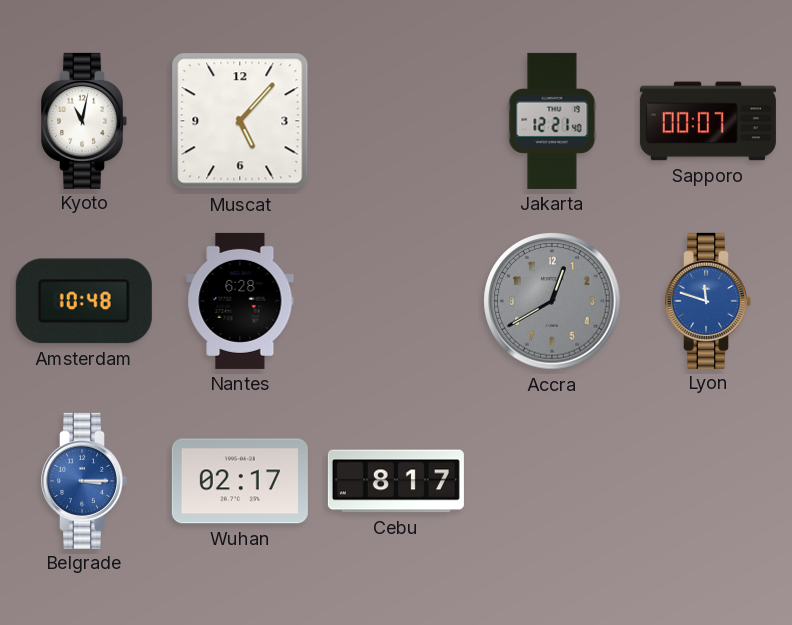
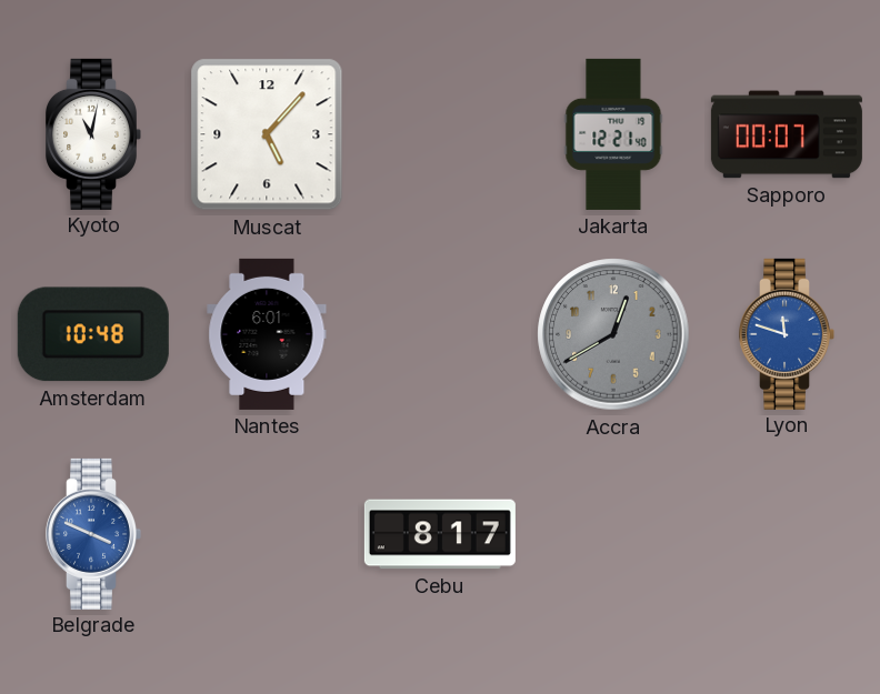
Nantes: 6:28 -> 6:01 (267, 334)
Belgrade: 3:15 -> 3:49 (93, 534)
Wuhan: 02:17 -> none (240, 481)
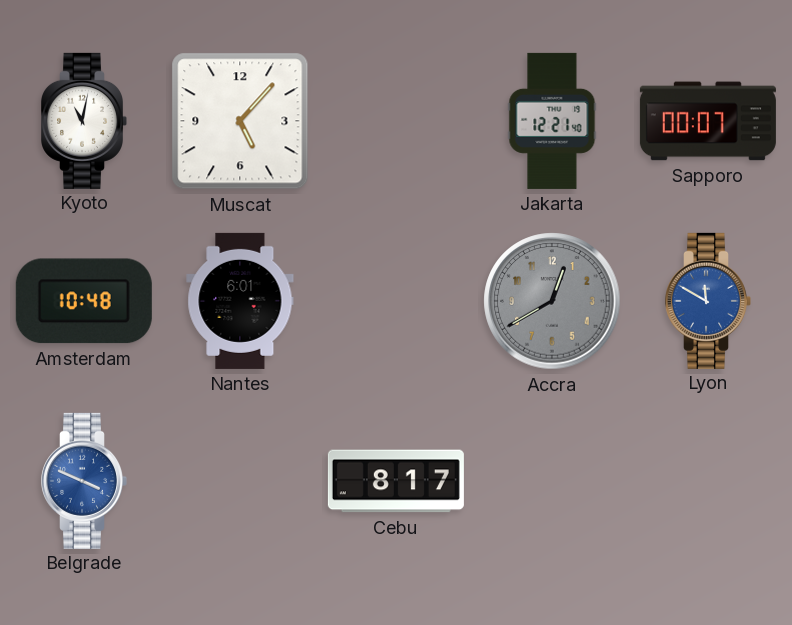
Lyon: 11:48 -> 11:50 (708, 301)
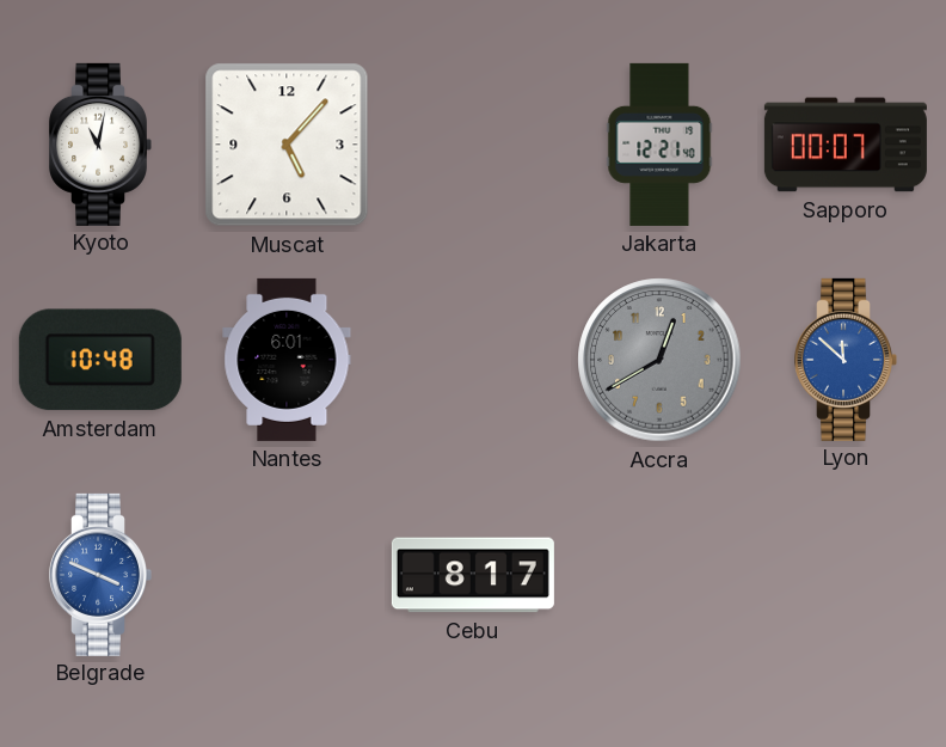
Lyon: 11:50 -> 11:52 (846, 360)
